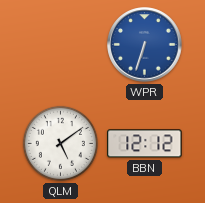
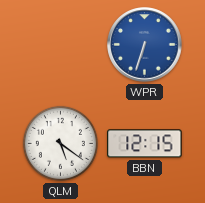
QLM: 5:09 -> 5:21 (60, 143)
BBN: 12:12 -> 12:15 (145, 144)
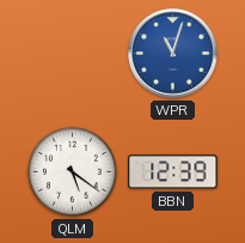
WPR: 6:33 -> 11:03 (173, 54)
BBN: 12:15 -> 12:39 (173, 172)
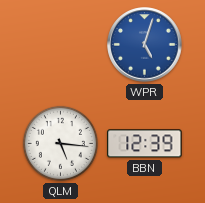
WPR: 11:03 -> 5:03 (145, 45)
QLM: 5:21 -> 5:16 (60, 143)
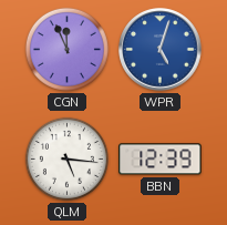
CGN: none -> 11:56 (66, 49)
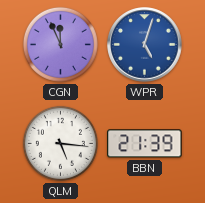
BBN: 12:39 -> 21:39 (145, 144)
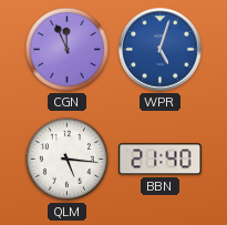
BBN: 21:39 -> 21:40 (161, 160)
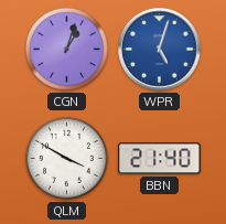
CGN: 11:56 -> 1:03 (66, 49)
QLM: 5:16 -> 3:50 (66, 158)
